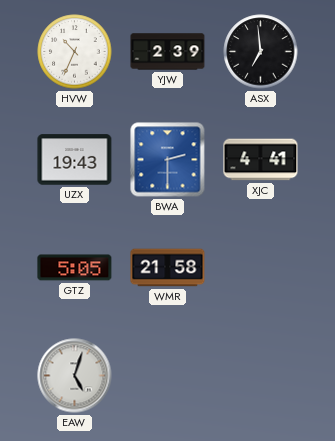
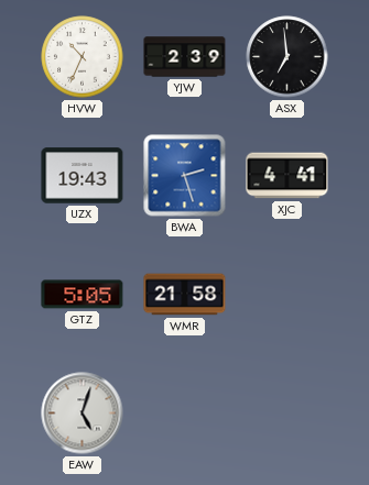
BWA: 2:30 -> 2:27 (185, 176)
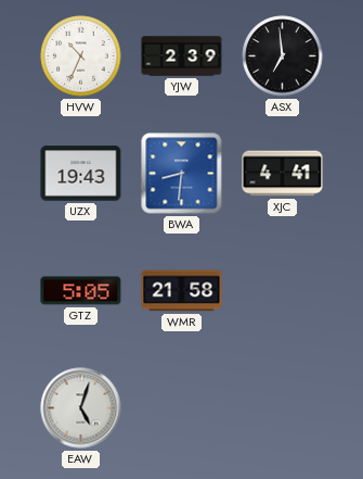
BWA: 2:27 -> 8:31 (182, 174)
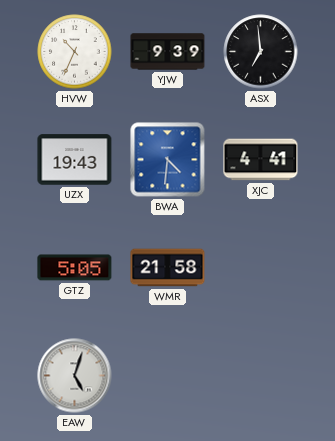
YJW: 2:39 -> 9:39 (168, 52)
BWA: 8:31 -> 4:31 (168, 160)
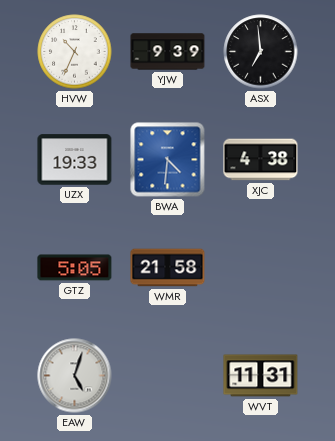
UZX: 19:43 -> 19:33 (75, 160)
XJC: 4:41 -> 4:38 (261, 160)
WVT: none -> 11:31 (261, 376)
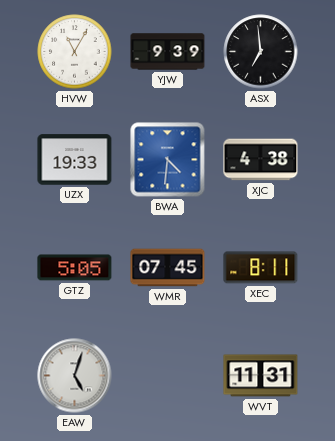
HVW: 10:34 -> 11:05 (75, 52)
WMR: 21:58 -> 07:45 (168, 268)
XEC: none -> 8:11 (261, 268)
